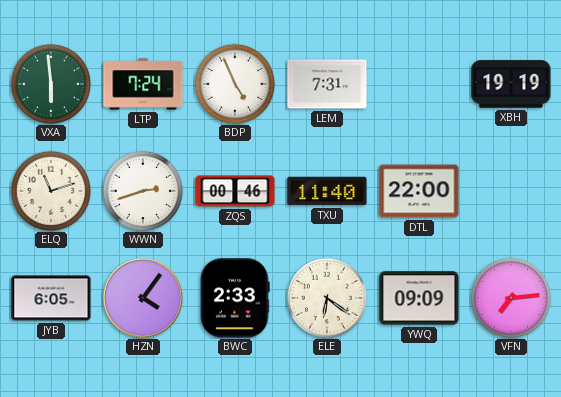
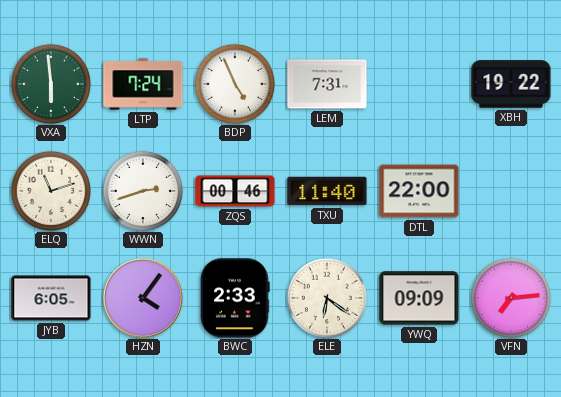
XBH: 19:19 -> 19:22 (511, 84)
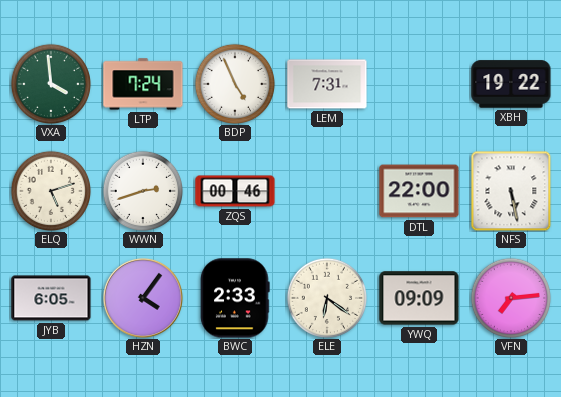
VXA: 5:59 -> 3:59 (50, 83)
ELQ: 11:12 -> 5:12 (50, 190)
TXU: 11:40 -> none (327, 191)
NFS: none -> 5:28 (511, 191)
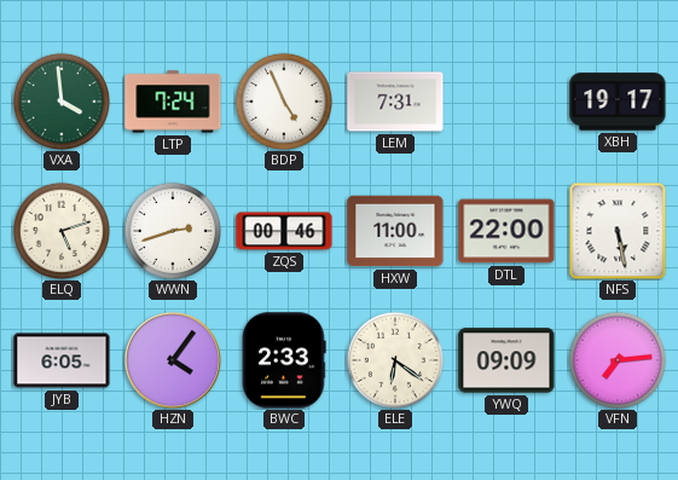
XBH: 19:22 -> 19:17 (618, 102)
HXW: none -> 11:00 (395, 231)
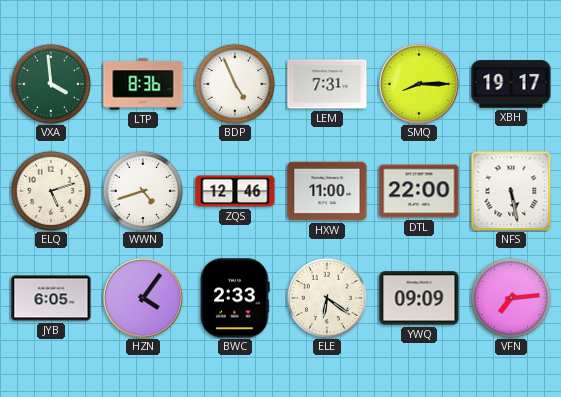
LTP: 7:24 -> 8:36 (143, 84)
SMQ: none -> 8:15 (419, 84)
WWN: 2:42 -> 4:42 (142, 190)
ZQS: 00:46 -> 12:46 (235, 191)
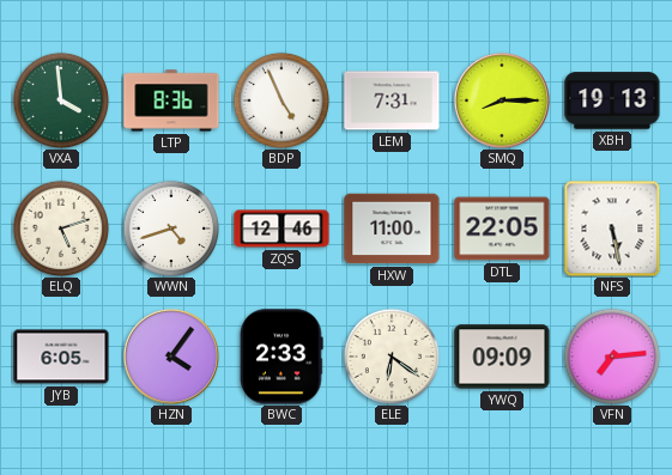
XBH: 19:17 -> 19:13 (612, 101)
DTL: 22:00 -> 22:05 (502, 229)
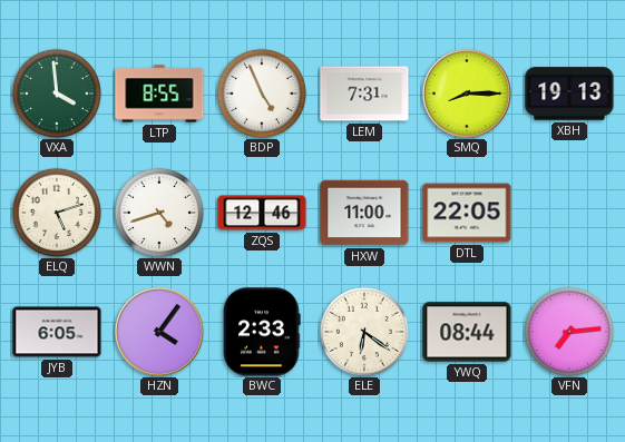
LTP: 8:36 -> 8:55 (159, 94)
NFS: 5:28 -> none (612, 229)
YWQ: 09:09 -> 08:44 (467, 332)
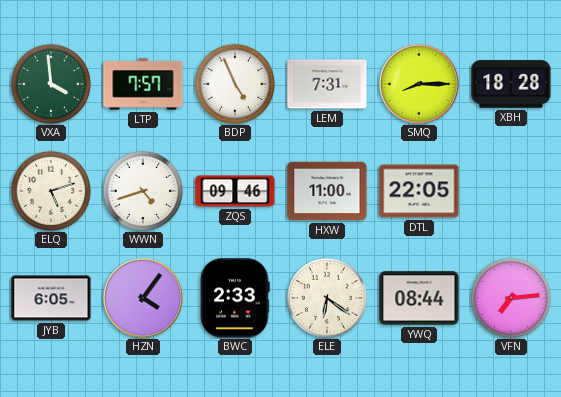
LTP: 8:55 -> 7:57 (143, 84)
XBH: 19:13 -> 18:28 (511, 84)
ZQS: 12:46 -> 09:46 (235, 191)
